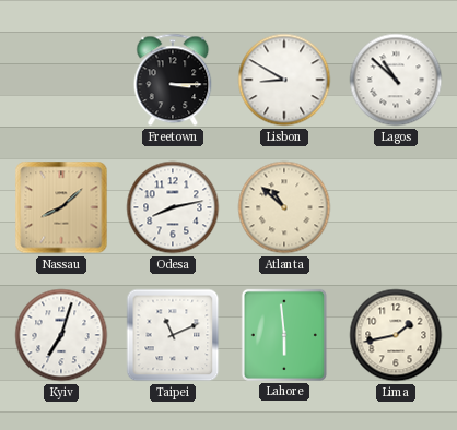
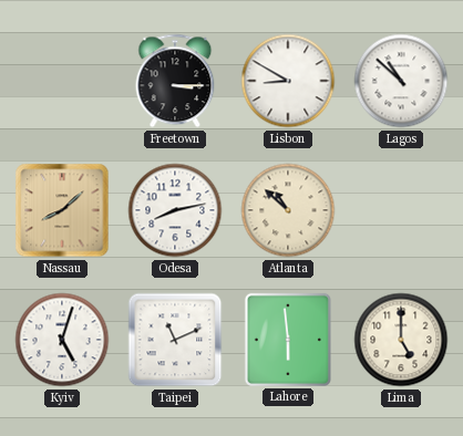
Kyiv: 7:03 -> 5:03 (62, 340)
Lima: 1:43 -> 5:00 (401, 340)
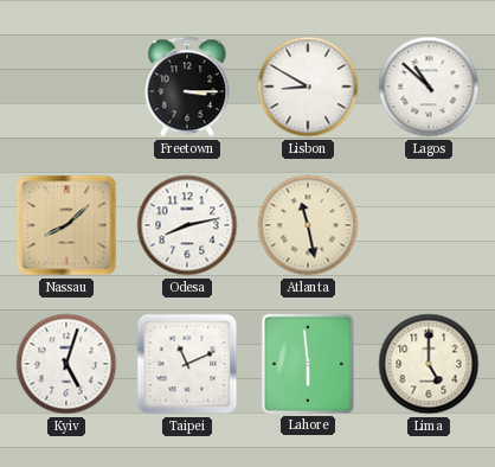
Atlanta: 10:52 -> 11:28 (308, 225)
